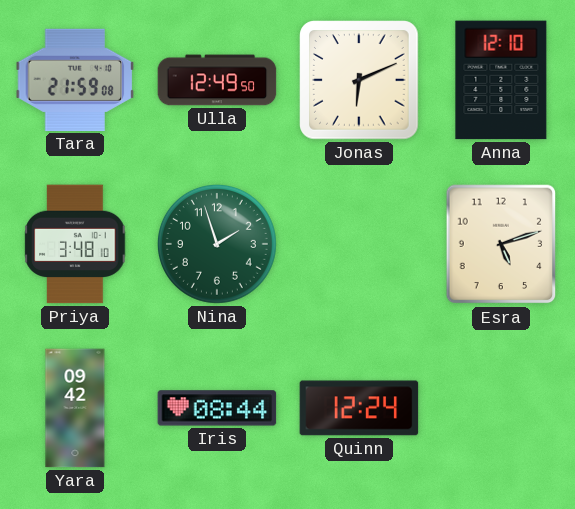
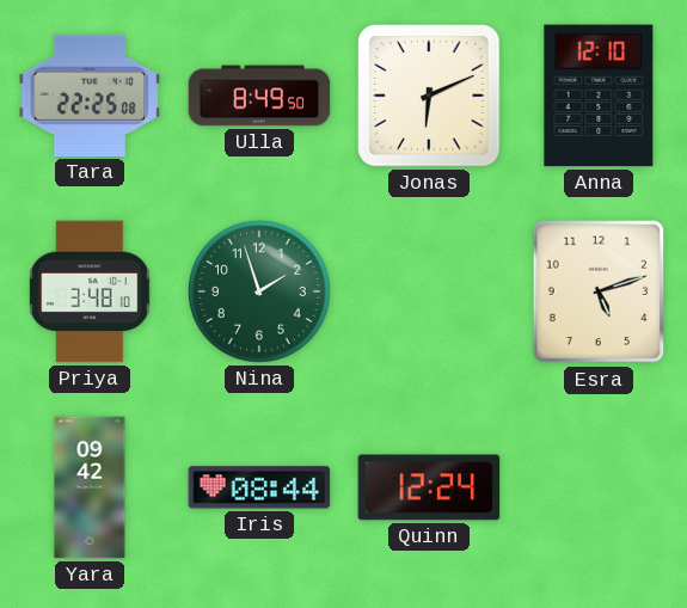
Tara: 21:59 -> 22:25 (90, 96)
Ulla: 12:49 -> 8:49 (259, 96)
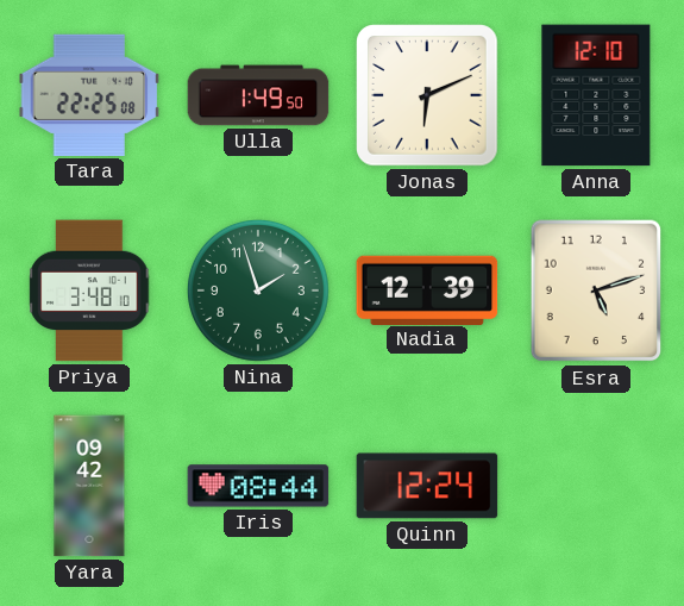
Ulla: 8:49 -> 1:49 (258, 95)
Nadia: none -> 12:39 (427, 289)
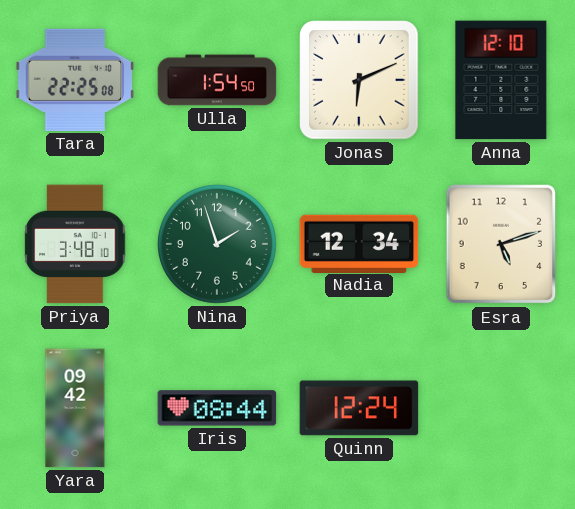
Ulla: 1:49 -> 1:54 (217, 80)
Nadia: 12:39 -> 12:34 (359, 243)
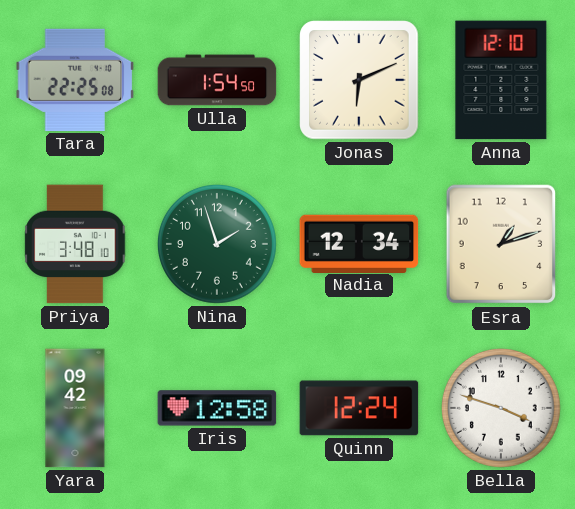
Esra: 5:12 -> 1:12 (501, 244)
Iris: 08:44 -> 12:58 (217, 408)
Bella: none -> 3:48 (501, 408)
